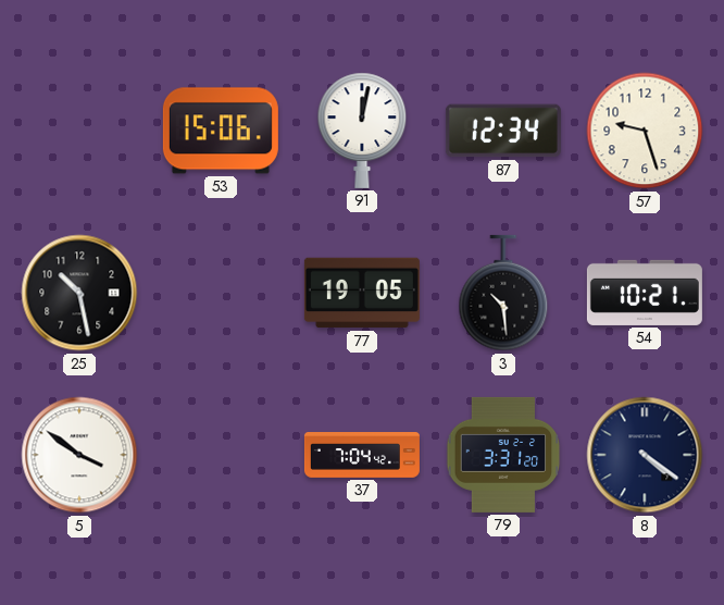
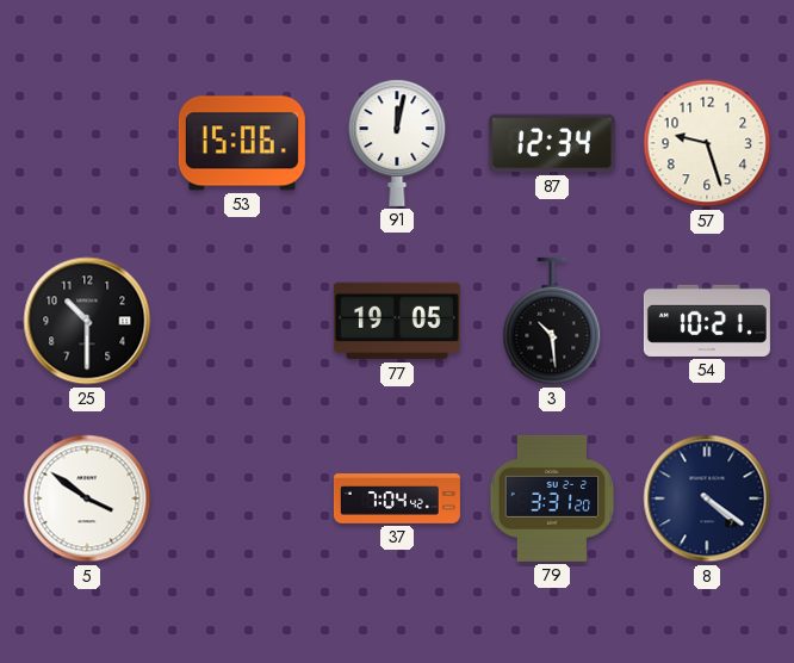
25: 10:28 -> 10:30 (87, 321)
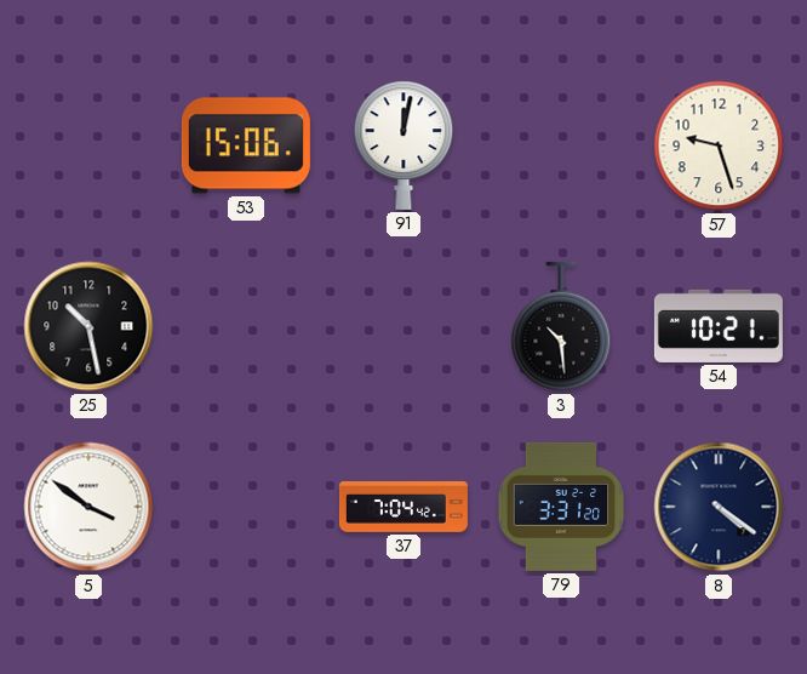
87: 12:34 -> none (552, 143)
25: 10:30 -> 10:28 (88, 326)
77: 19:05 -> none (397, 321)
